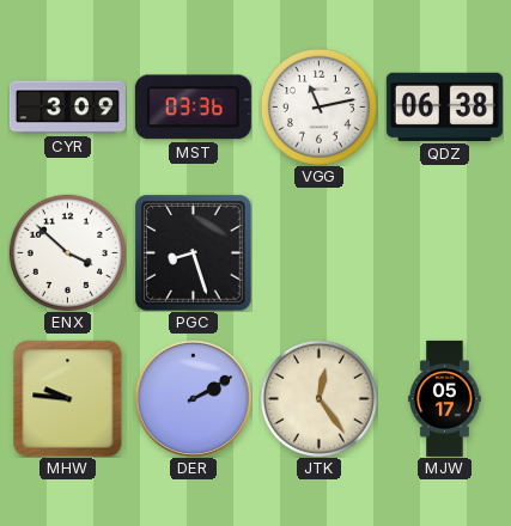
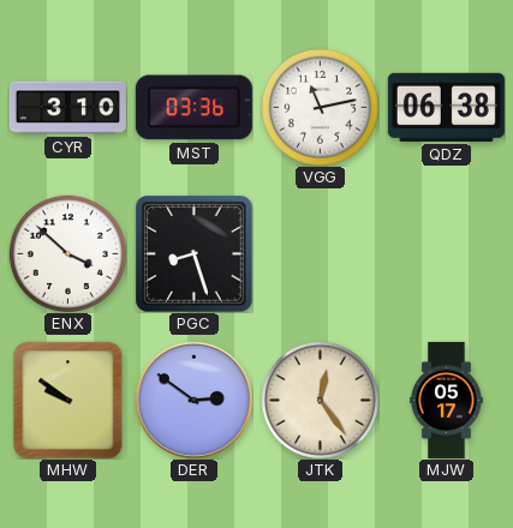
CYR: 3:09 -> 3:10 (67, 108)
MHW: 9:46 -> 9:51 (68, 400)
DER: 2:10 -> 2:51 (193, 400)
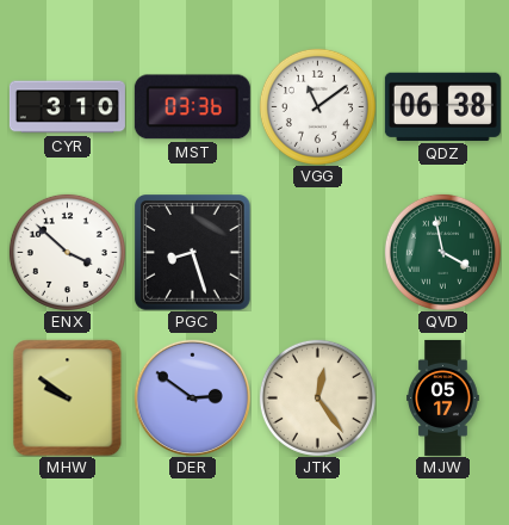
VGG: 11:13 -> 11:09 (317, 106)
QVD: none -> 3:58 (442, 252)
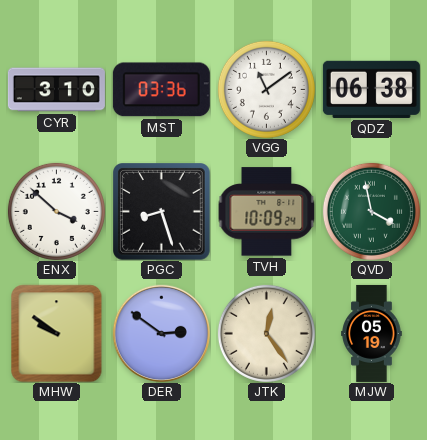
TVH: none -> 10:09 (266, 212)
MJW: 05:17 -> 05:19 (372, 333)
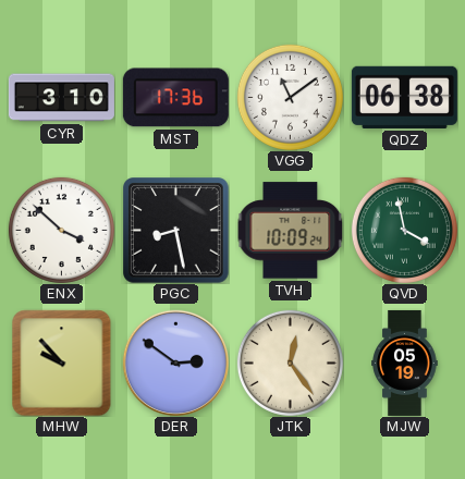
MST: 03:36 -> 17:36 (175, 98)
PGC: 8:27 -> 8:28 (176, 231)
MHW: 9:51 -> 9:53 (62, 363)
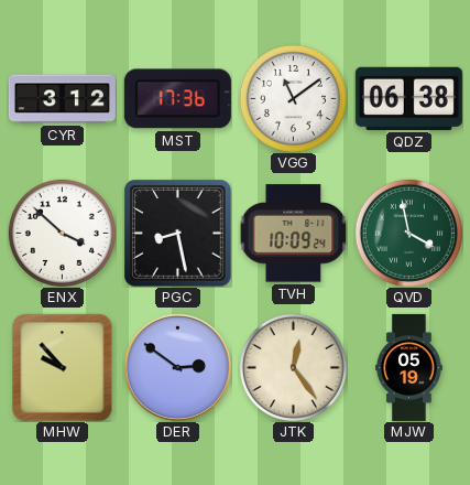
CYR: 3:10 -> 3:12 (62, 99)
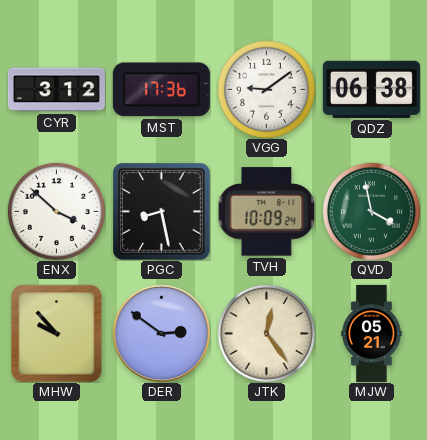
VGG: 11:09 -> 9:09 (266, 89)
MJW: 05:19 -> 05:21 (372, 333)
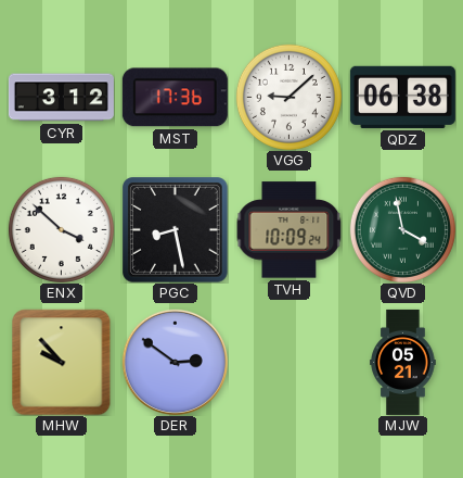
VGG: 9:09 -> 9:08 (288, 97)
JTK: 12:24 -> none (266, 333)
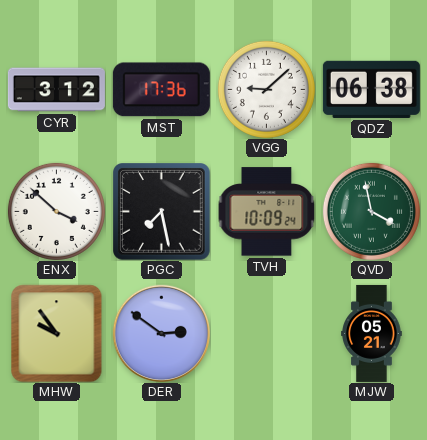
PGC: 8:28 -> 7:28 (162, 212)
MHW: 9:53 -> 9:54 (57, 333)
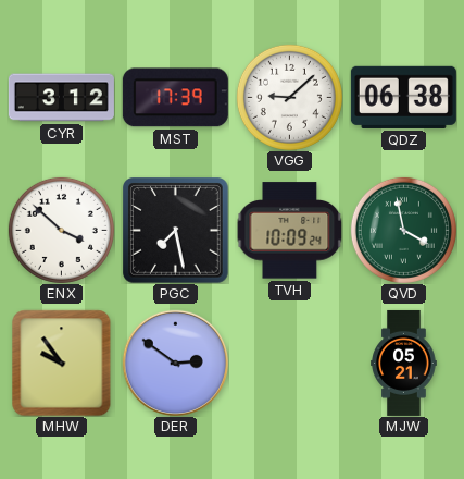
MST: 17:36 -> 17:39 (175, 98)
